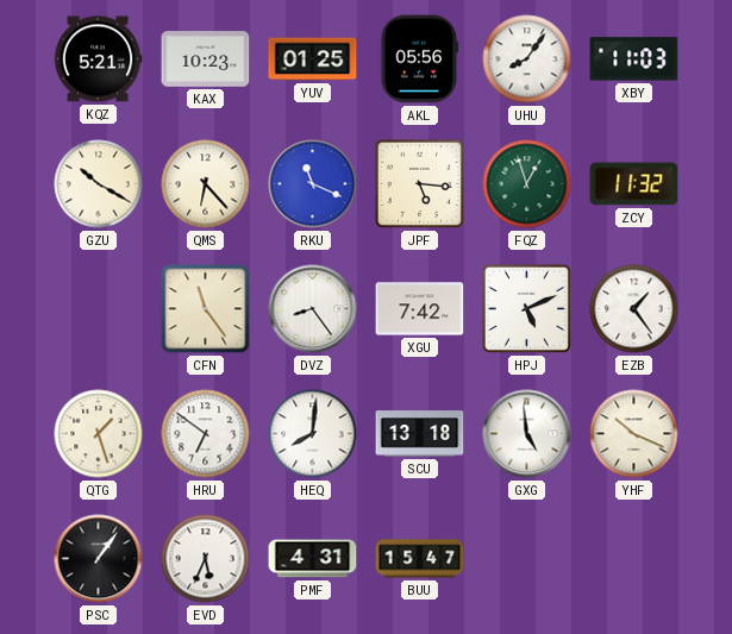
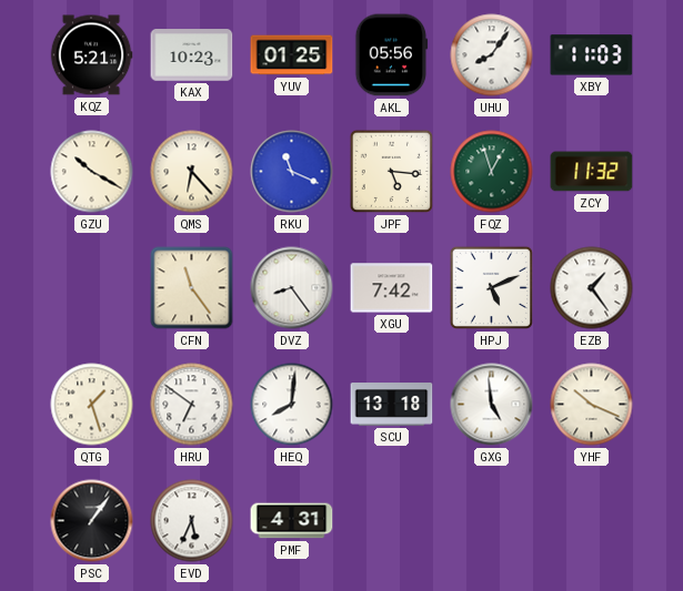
BUU: 15:47 -> none (420, 559)
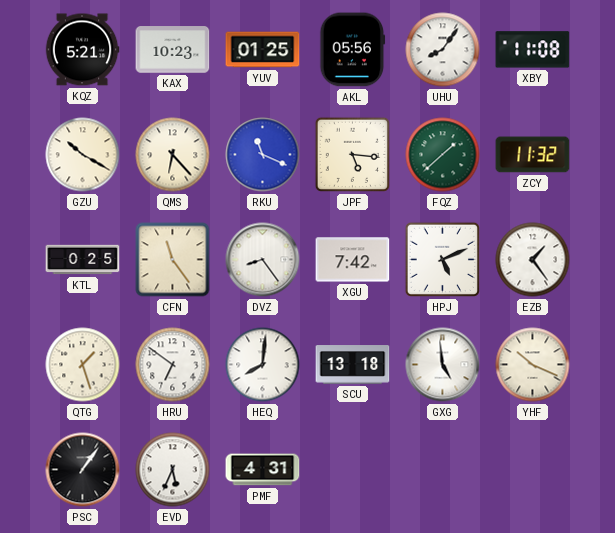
XBY: 11:03 -> 11:08 (533, 50)
FQZ: 12:57 -> 1:38 (443, 155)
KTL: none -> 0:25 (83, 260)
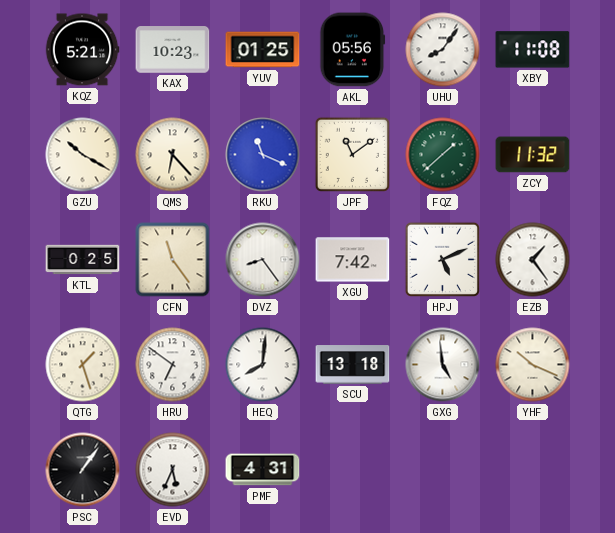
JPF: 5:16 -> 11:09 (352, 154)
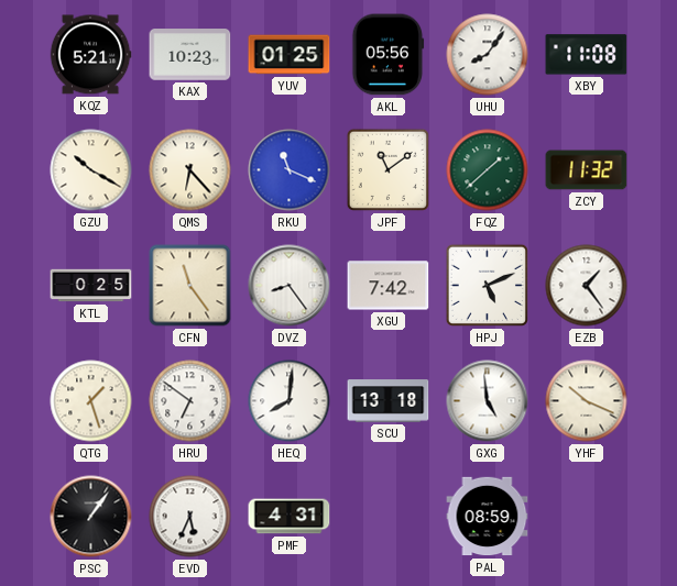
PAL: none -> 08:59 (488, 517)
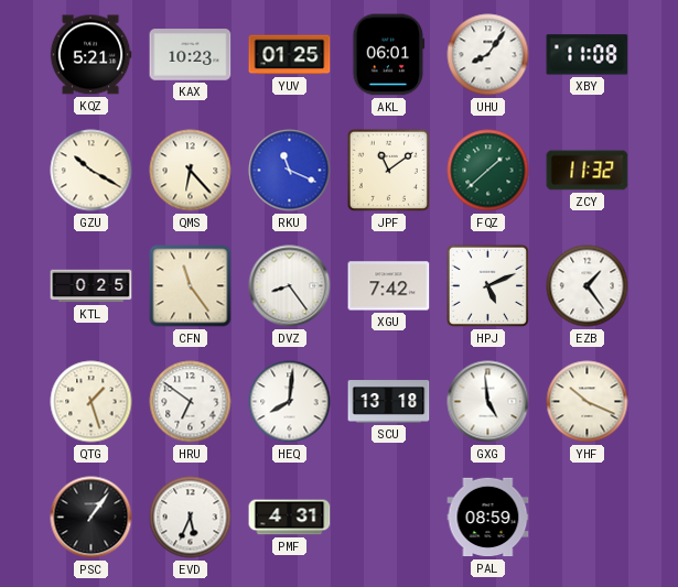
AKL: 05:56 -> 06:01 (389, 55)
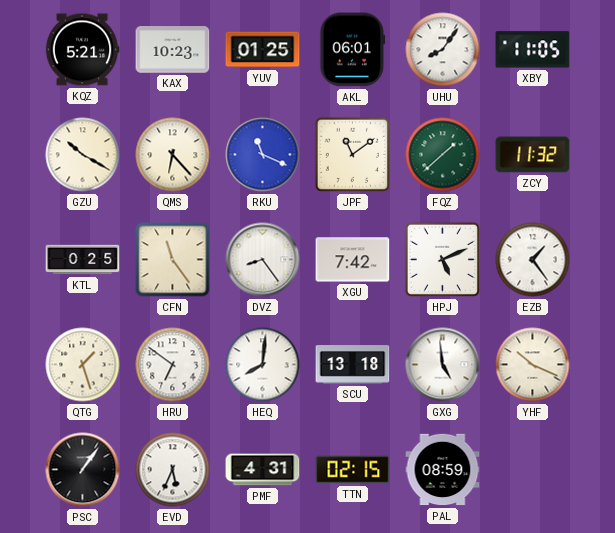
XBY: 11:08 -> 11:05 (533, 50)
TTN: none -> 02:15 (353, 470)
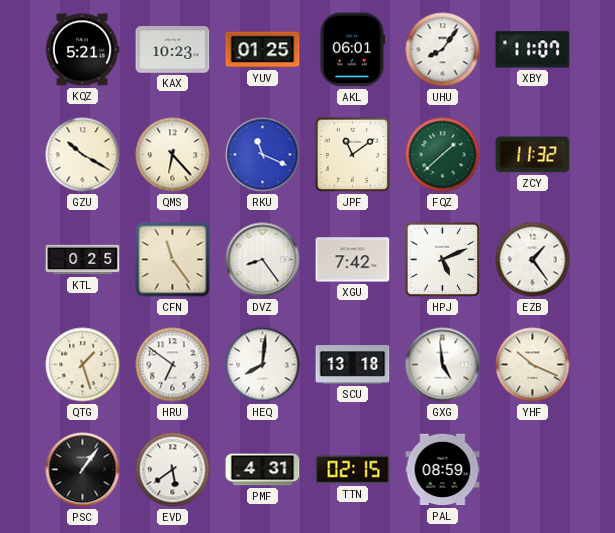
XBY: 11:05 -> 11:07 (533, 50)
EVD: 5:34 -> 5:39 (173, 470)
